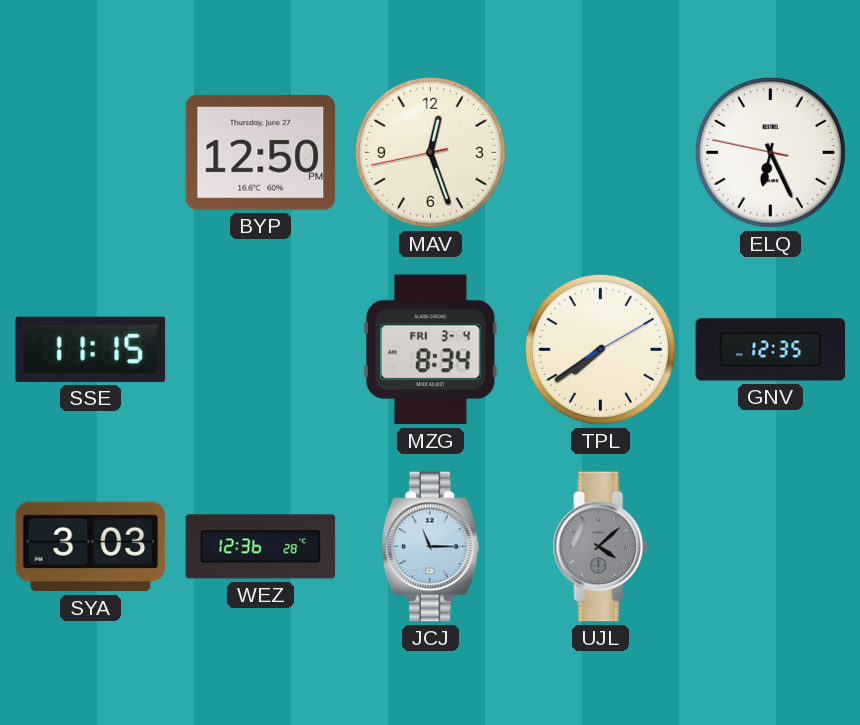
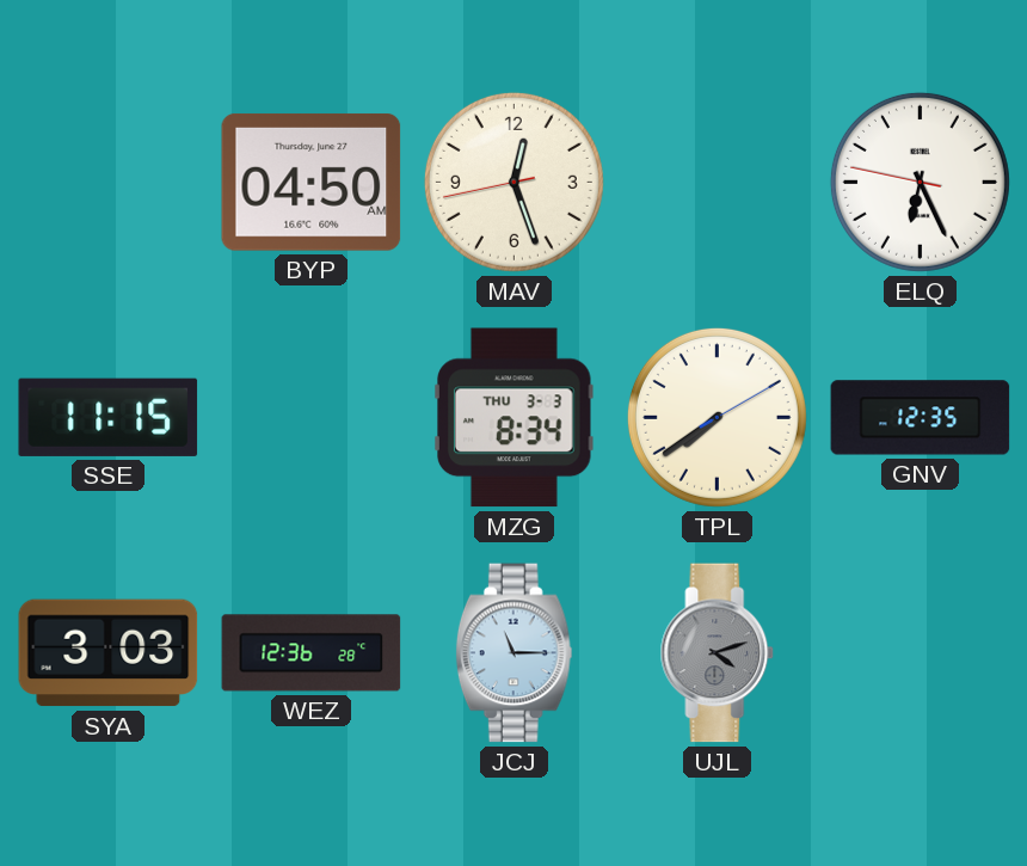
BYP: 12:50 -> 04:50 (312, 182)
MZG date: FRI 3-4 -> THU 3-3 (515, 418)
UJL: 4:08 -> 4:12 (718, 653)
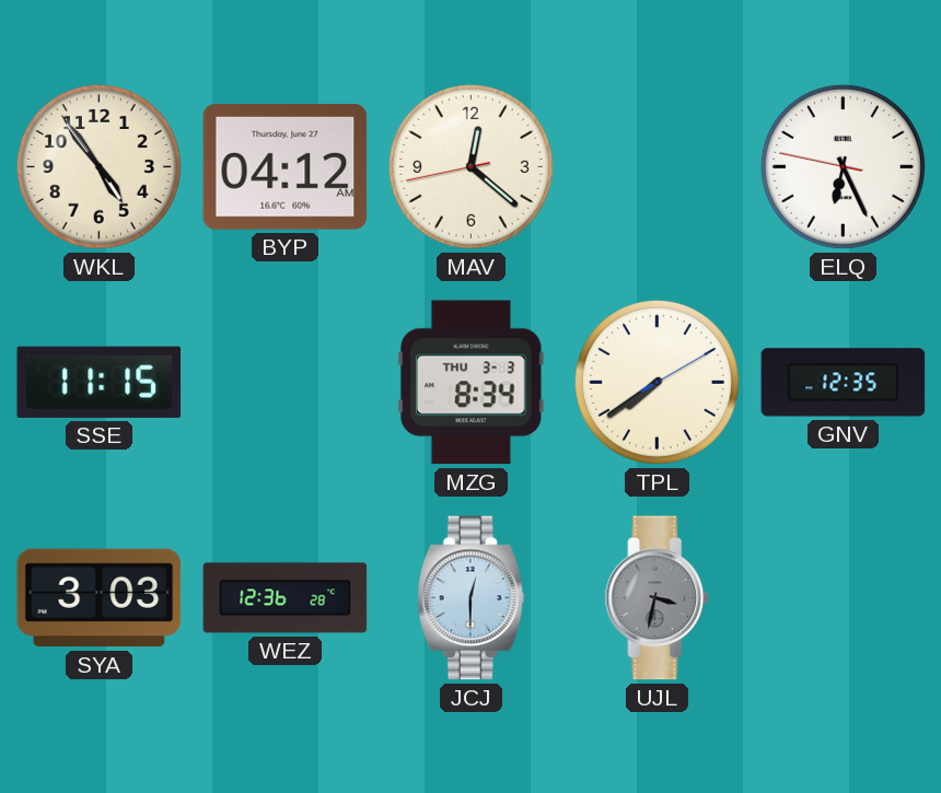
WKL: none -> 4:53 (98, 166)
BYP: 04:50 -> 04:12 (286, 166)
MAV: 12:26 -> 12:21 (471, 166)
JCJ: 11:15 -> 12:30 (471, 598)
UJL: 4:12 -> 3:32 (658, 598)
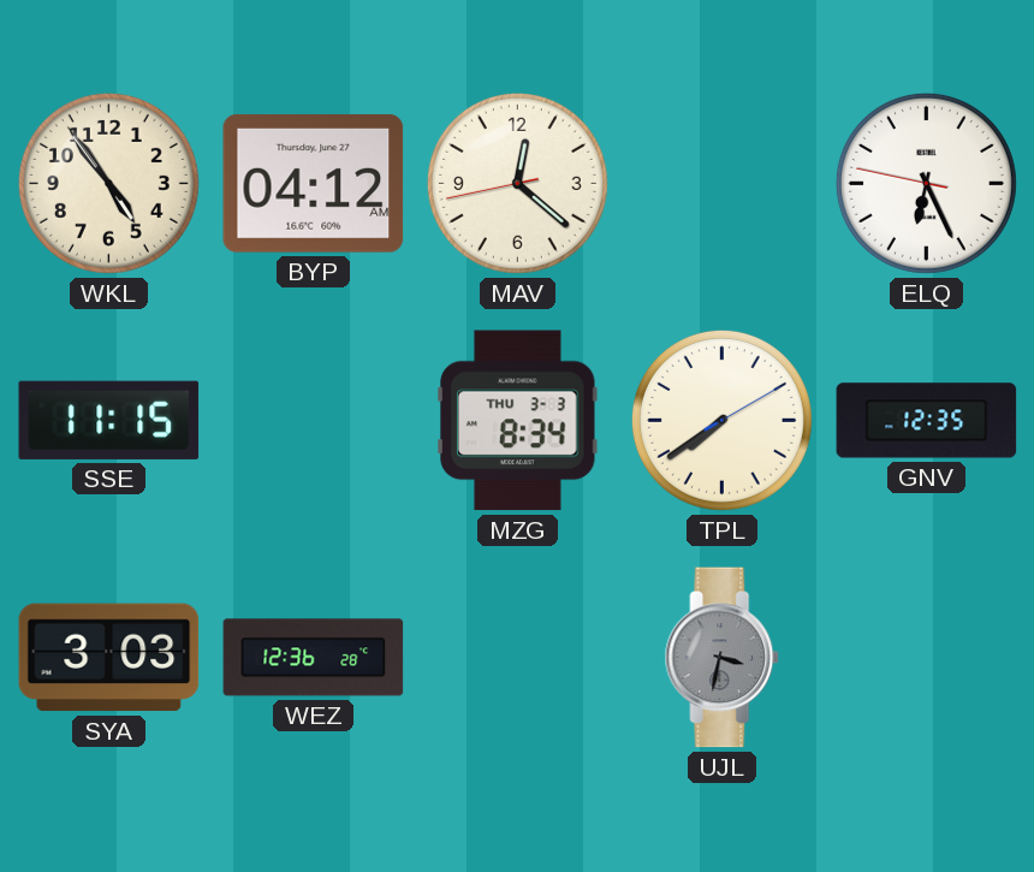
JCJ: 12:30 -> none (471, 598)
